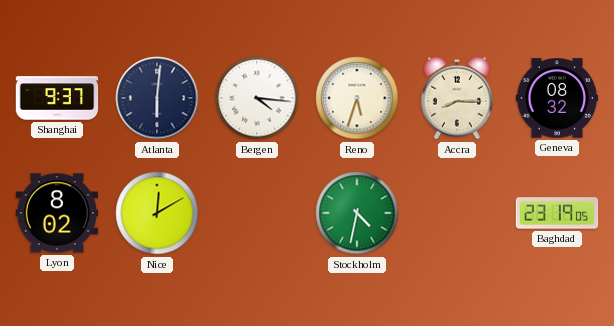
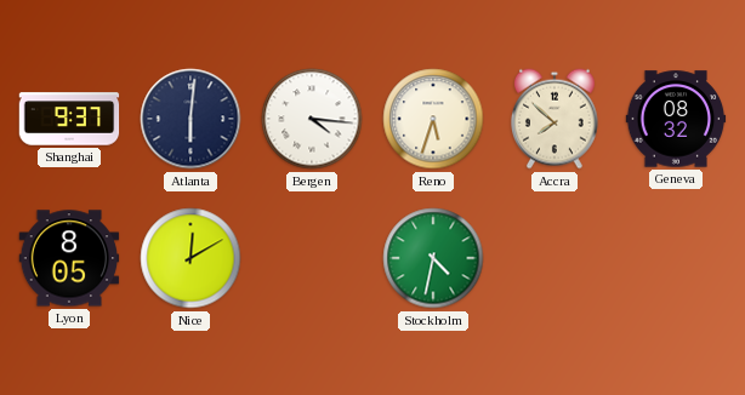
Accra: 8:15 -> 7:52 (555, 119)
Lyon: 8:02 -> 8:05 (69, 258)
Baghdad: 23:19 -> none (557, 213)
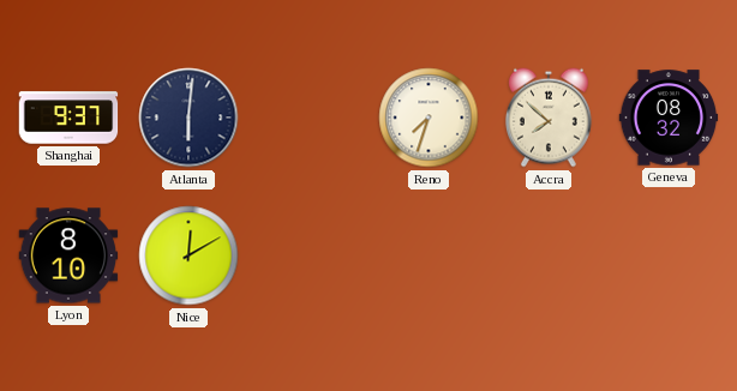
Bergen: 4:16 -> none (312, 119)
Reno: 5:33 -> 7:33 (429, 118)
Lyon: 8:05 -> 8:10 (68, 255)
Stockholm: 4:32 -> none (433, 258)
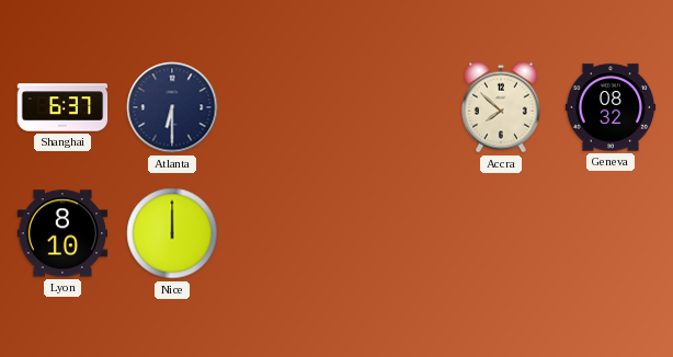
Shanghai: 9:37 -> 6:37 (62, 107)
Atlanta: 6:01 -> 6:30 (172, 107)
Reno: 7:33 -> none (429, 118)
Nice: 12:10 -> 12:00 (172, 233)
